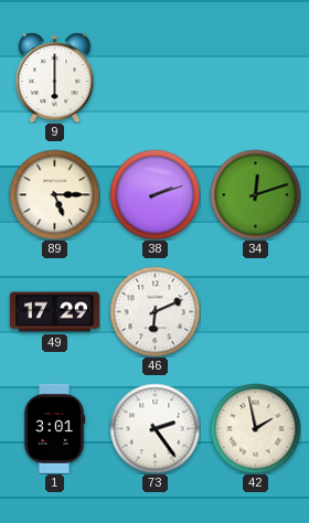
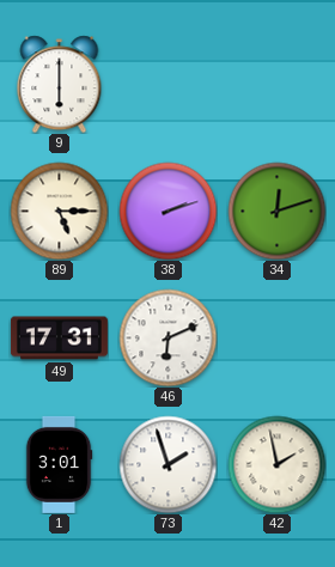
49: 17:29 -> 17:31 (59, 339)
73: 2:24 -> 1:57 (167, 464)
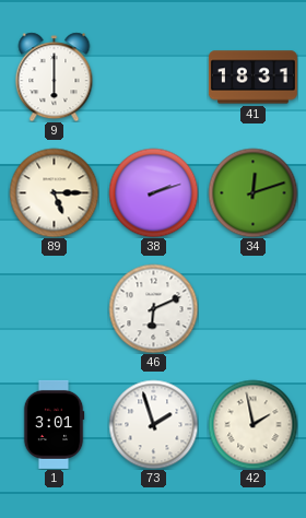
41: none -> 18:31 (252, 78)
49: 17:31 -> none (59, 339)
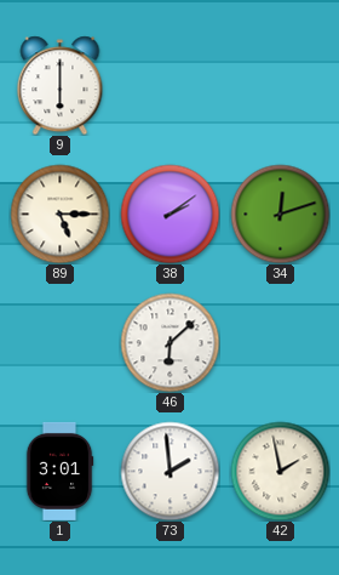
41: 18:31 -> none (252, 78)
38: 2:12 -> 2:09 (169, 214)
46: 6:11 -> 6:08 (169, 342)
73: 1:57 -> 1:59 (169, 471)
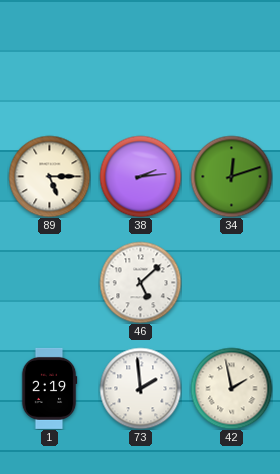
9: 6:00 -> none (61, 85)
38: 2:09 -> 2:14 (140, 176)
46: 6:08 -> 5:08 (140, 282)
1: 3:01 -> 2:19 (49, 388)
